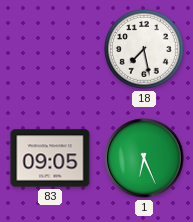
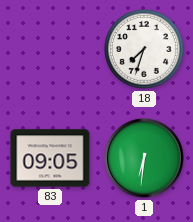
18: 7:28 -> 7:33 (145, 50)
1: 6:26 -> 6:31 (144, 158)
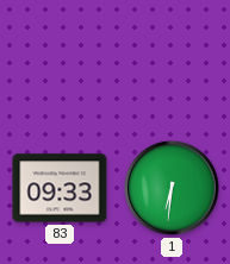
18: 7:33 -> none (145, 50)
83: 09:05 -> 09:33 (60, 188)
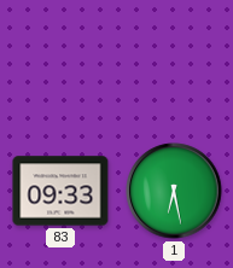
1: 6:31 -> 6:28 (174, 191)
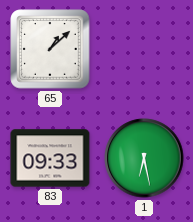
65: none -> 1:08 (50, 49)
